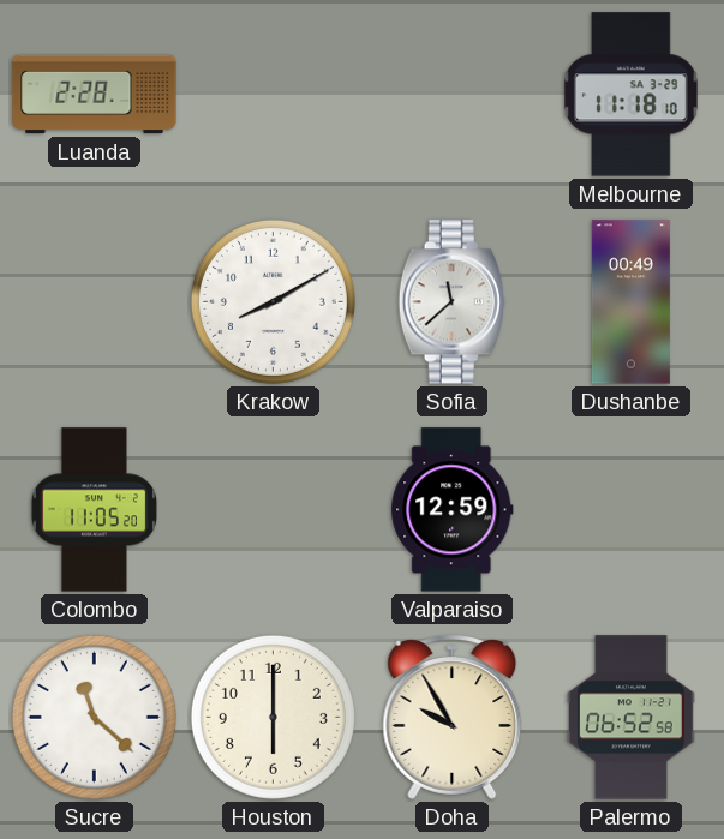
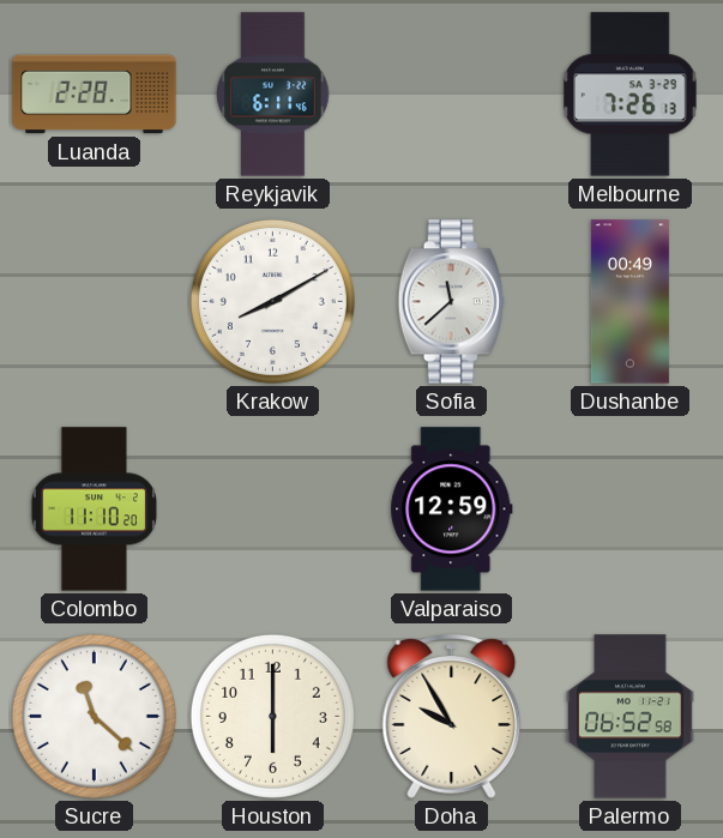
Reykjavik: none -> 6:11 (273, 95)
Melbourne: 11:18 -> 7:26 (631, 95)
Colombo: 11:05 -> 11:10 (94, 510)
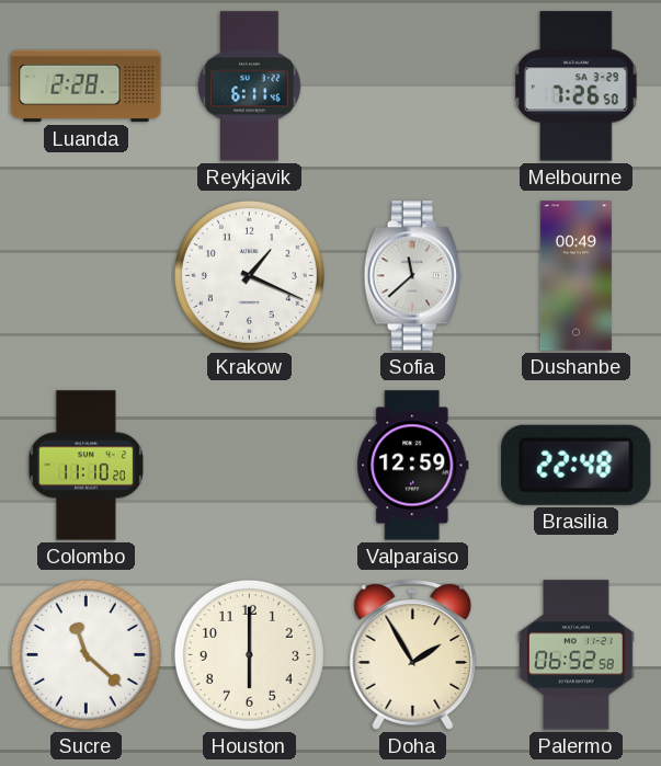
Melbourne: 7:26:13 -> 7:26:50 (577, 87)
Krakow: 8:10 -> 1:19 (249, 275)
Brasilia: none -> 22:48 (577, 465)
Doha: 9:55 -> 1:55 (413, 655)
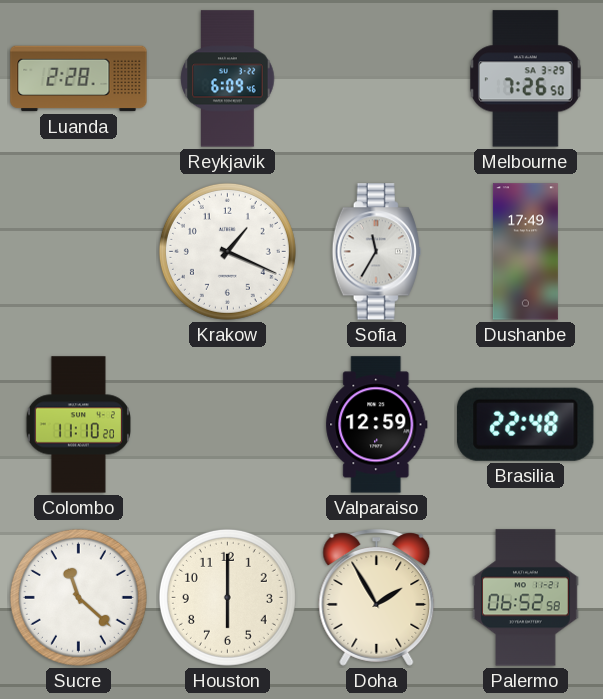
Reykjavik: 6:11 -> 6:09 (228, 79)
Sofia: 11:38 -> 11:35 (376, 252)
Dushanbe: 00:49 -> 17:49 (525, 252)
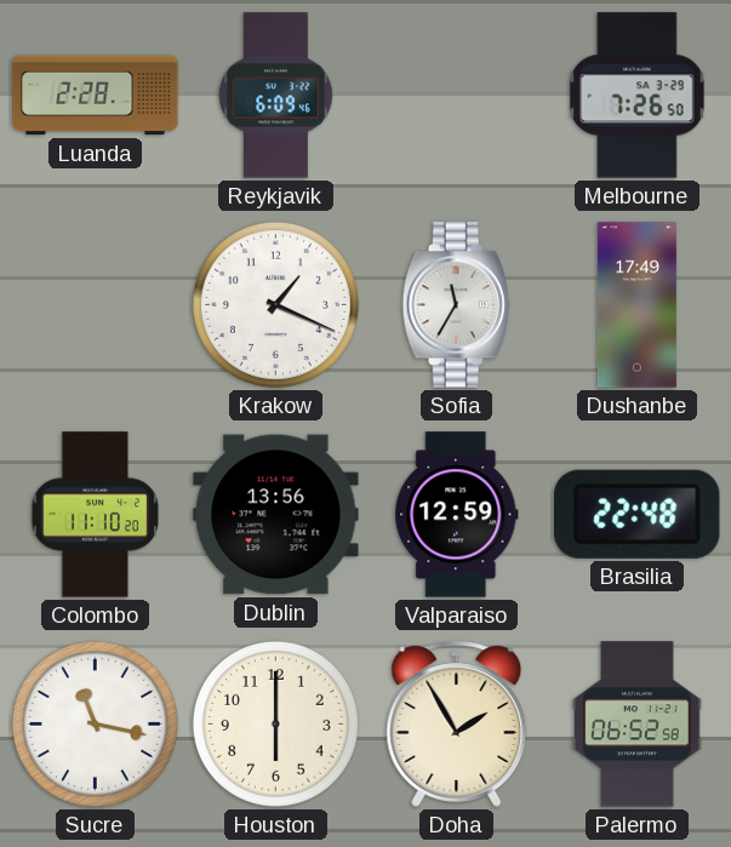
Dublin: none -> 13:56 (276, 515)
Sucre: 11:22 -> 11:17 (95, 723)
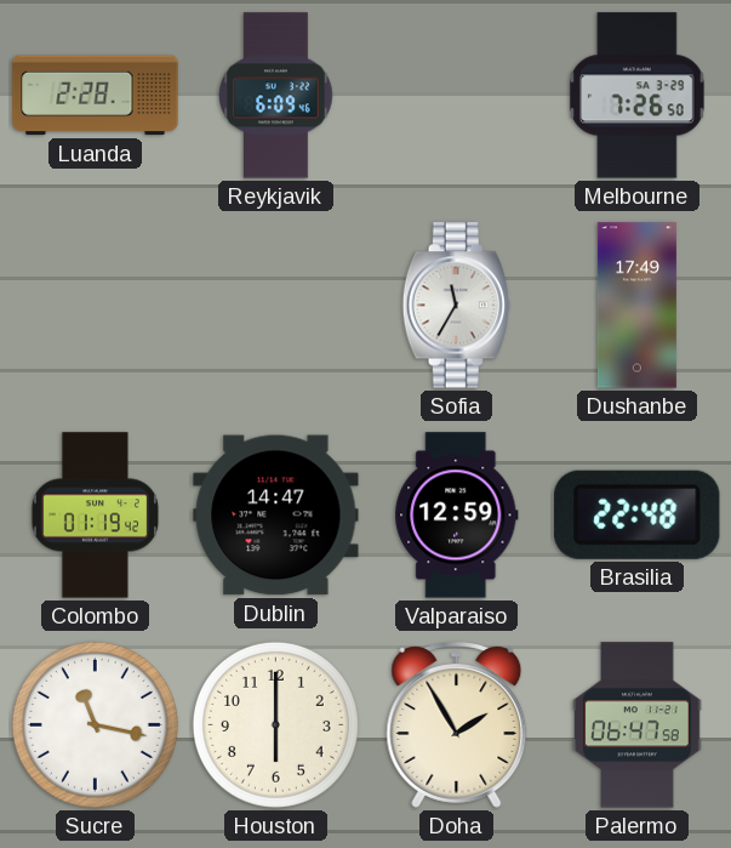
Krakow: 1:19 -> none (275, 304)
Colombo: 11:10 -> 01:19 (95, 516)
Dublin: 13:56 -> 14:47 (276, 516)
Palermo: 06:52 -> 06:47 (638, 725)
